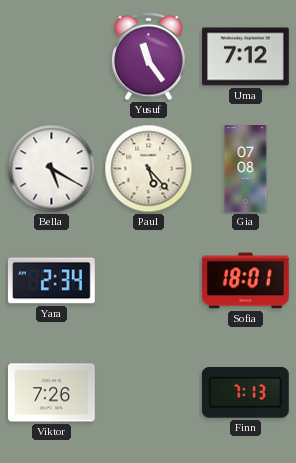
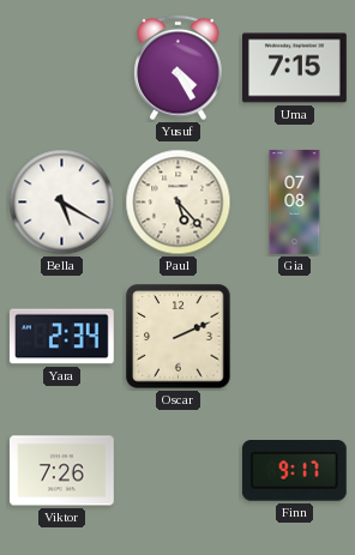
Yusuf: 11:24 -> 4:25 (179, 68)
Uma: 7:12 -> 7:15 (295, 68)
Oscar: none -> 2:11 (179, 337)
Sofia: 18:01 -> none (245, 281)
Finn: 7:13 -> 9:17 (294, 471)
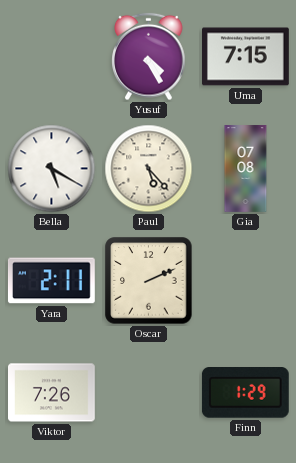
Yara: 2:34 -> 2:11 (51, 281)
Finn: 9:17 -> 1:29 (245, 393)
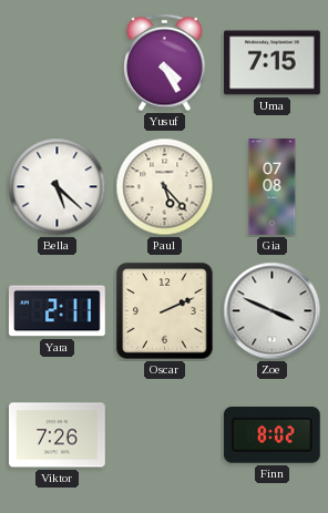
Bella: 5:20 -> 5:22 (58, 187)
Zoe: none -> 3:49 (273, 311)
Finn: 1:29 -> 8:02 (271, 435)
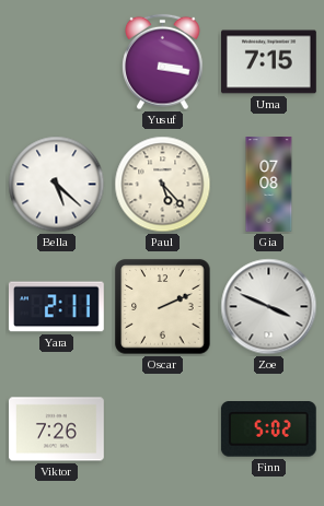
Yusuf: 4:25 -> 3:17 (163, 62)
Finn: 8:02 -> 5:02 (268, 429)
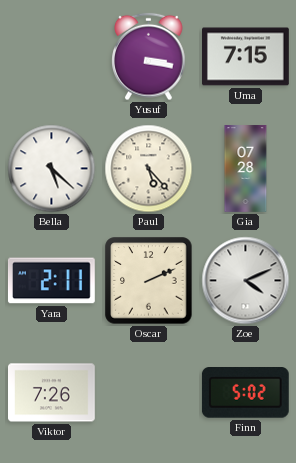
Gia: 07:08 -> 07:28 (246, 169)
Zoe: 3:49 -> 4:11 (246, 281)
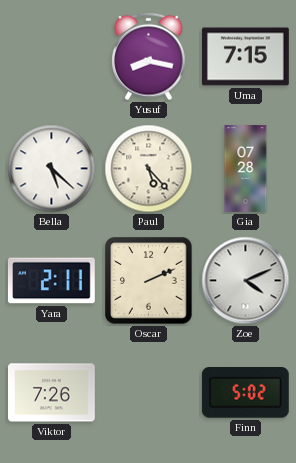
Yusuf: 3:17 -> 8:17 (149, 57)
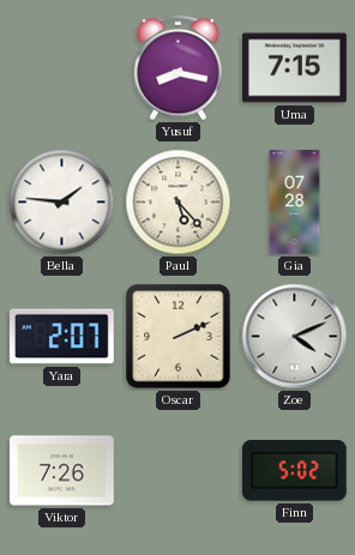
Bella: 5:22 -> 1:46 (62, 203)
Yara: 2:11 -> 2:07 (61, 337)
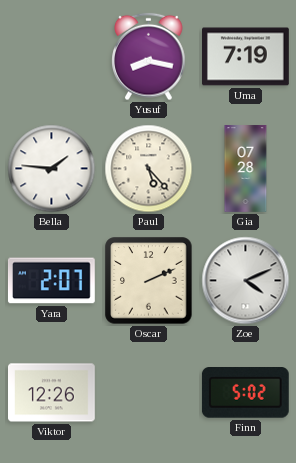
Uma: 7:15 -> 7:19 (246, 57)
Viktor: 7:26 -> 12:26 (52, 393)
